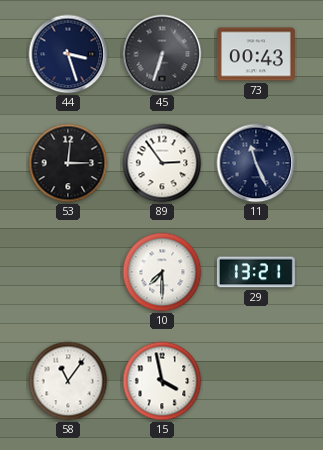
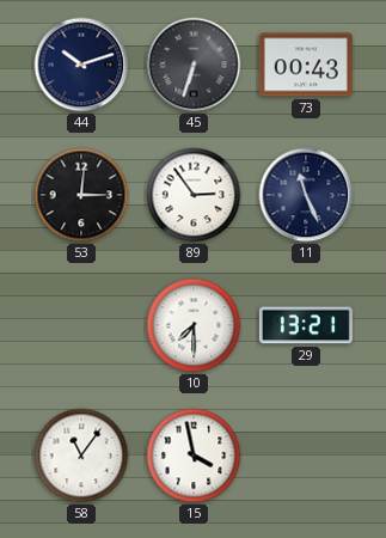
44: 3:27 -> 10:12 (81, 65)
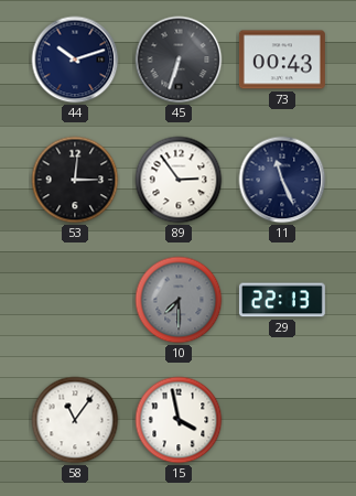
10 dial: white -> grey (179, 300)
29: 13:21 -> 22:13 (282, 300)
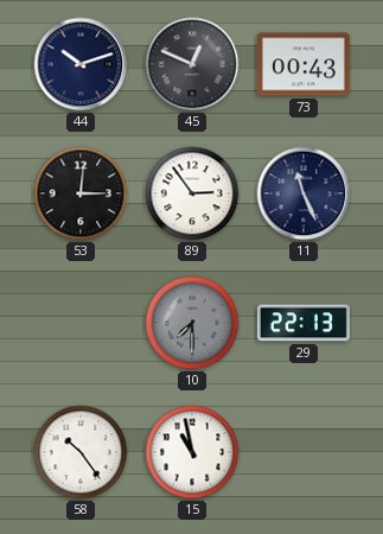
45: 6:33 -> 12:49 (192, 64)
58: 11:06 -> 10:24 (81, 452)
15: 3:58 -> 10:58 (192, 452)
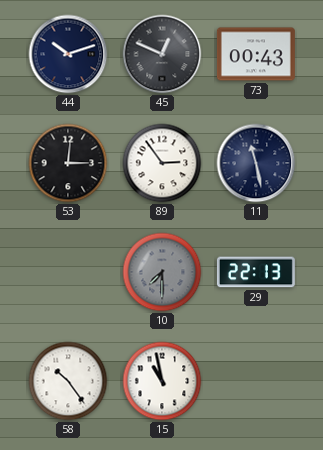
11: 11:26 -> 11:28 (256, 163)
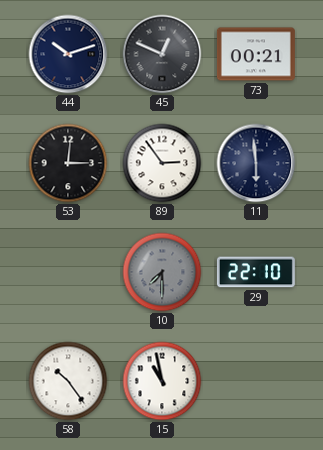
73: 00:43 -> 00:21 (256, 54)
11: 11:28 -> 5:59 (256, 163)
29: 22:13 -> 22:10 (256, 272)
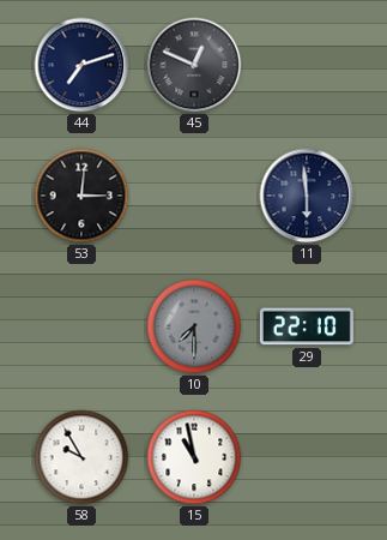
44: 10:12 -> 7:12 (81, 65)
73: 00:21 -> none (256, 54)
89: 2:54 -> none (162, 163)
58: 10:24 -> 9:55 (81, 457)
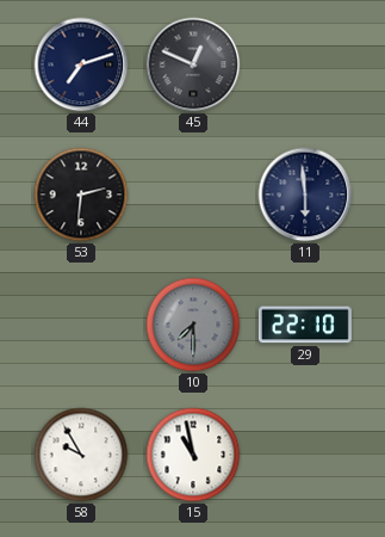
53: 3:01 -> 2:31 (81, 195)
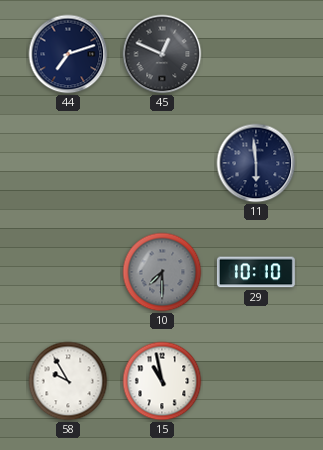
53: 2:31 -> none (81, 195)
29: 22:10 -> 10:10 (256, 272)
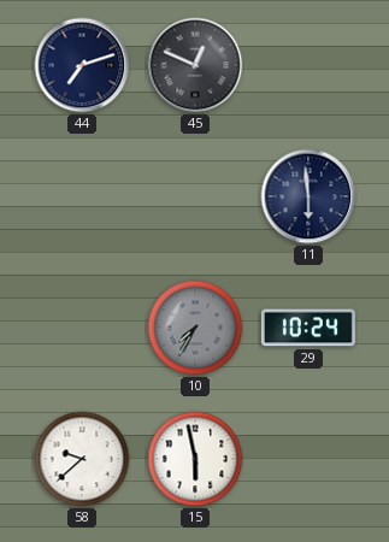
10: 7:30 -> 7:35 (195, 328)
29: 10:10 -> 10:24 (308, 328)
58: 9:55 -> 9:38 (82, 459)
15: 10:58 -> 5:58 (195, 459)
